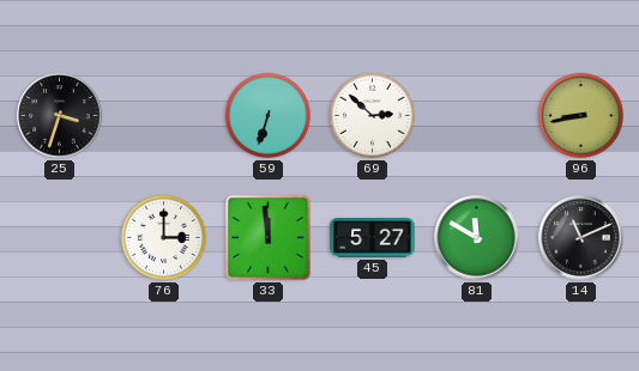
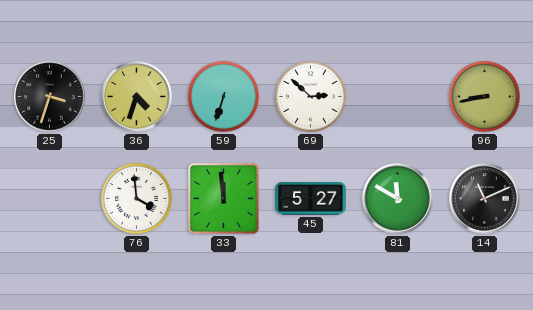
36: none -> 4:33 (137, 97)
76: 3:00 -> 3:59 (136, 198)
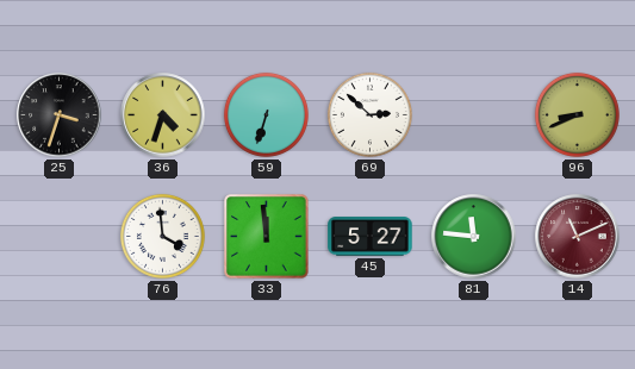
96: 8:43 -> 8:41 (577, 114)
81: 11:50 -> 11:46 (474, 237)
14 dial: black -> burgundy (578, 237)
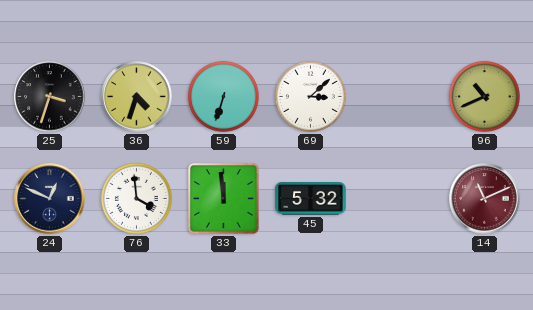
69: 2:52 -> 3:08 (310, 96)
96: 8:41 -> 10:41 (484, 96)
24: none -> 12:49 (50, 199)
45: 5:27 -> 5:32 (311, 199)
81: 11:46 -> none (474, 237)
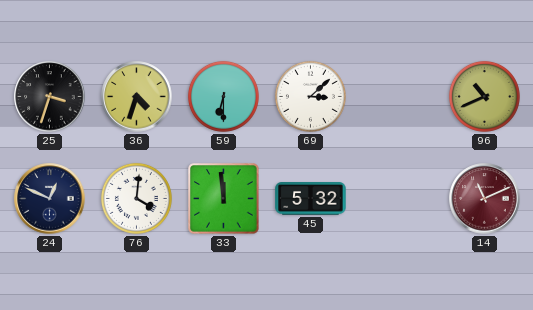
59: 6:33 -> 6:30 (223, 96)
76: 3:59 -> 4:01 (136, 198)
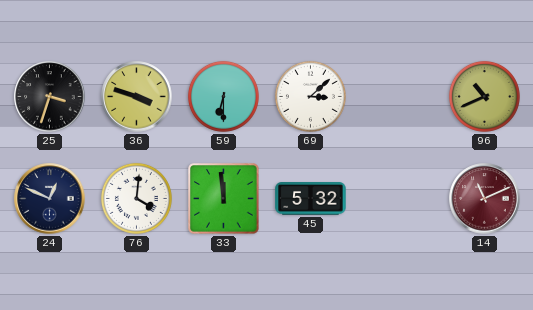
36: 4:33 -> 3:48 (137, 97)
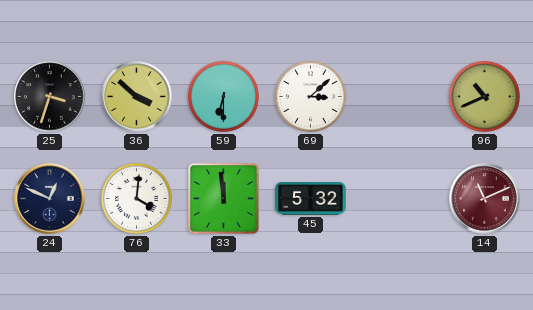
36: 3:48 -> 3:52 (137, 97)
